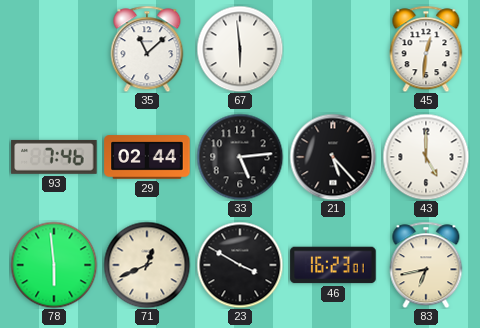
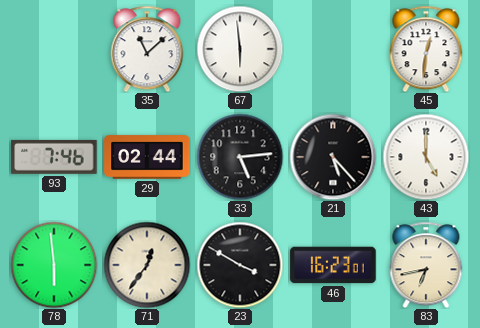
71: 12:41 -> 12:36 (147, 265)
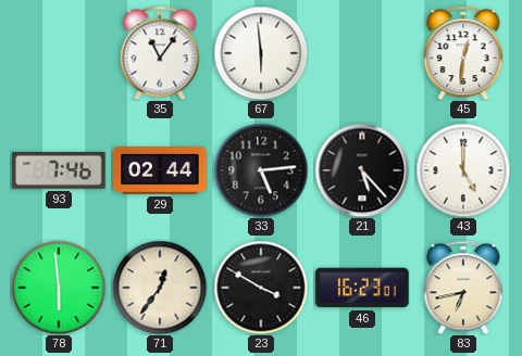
35: 11:08 -> 11:06 (160, 53)
